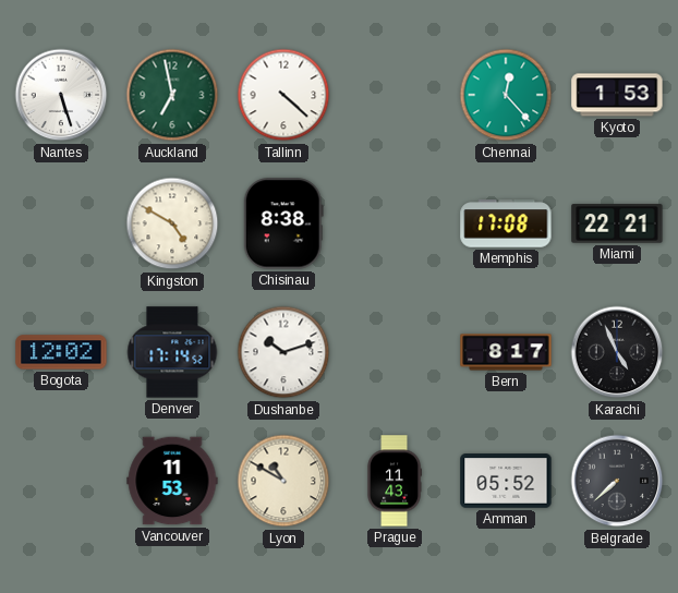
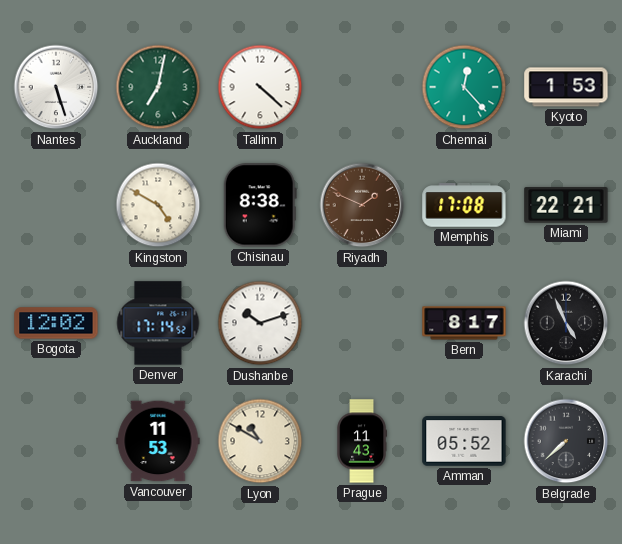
Auckland: 6:58 -> 7:02 (158, 87)
Riyadh: none -> 1:49 (362, 205)
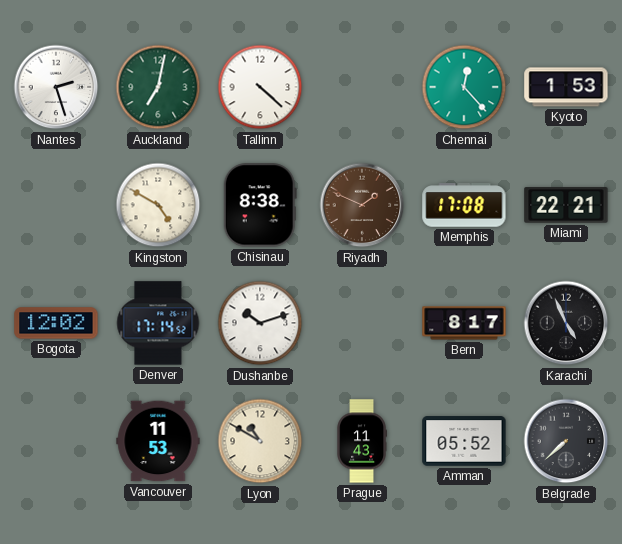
Nantes: 5:27 -> 2:27 (56, 87)
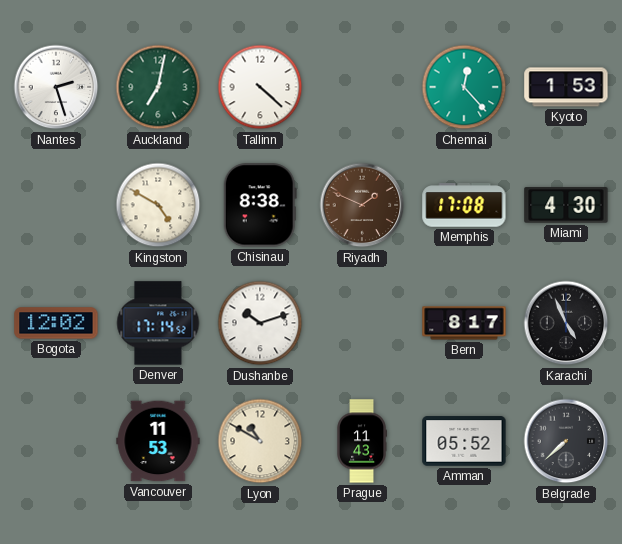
Miami: 22:21 -> 4:30 (566, 205)
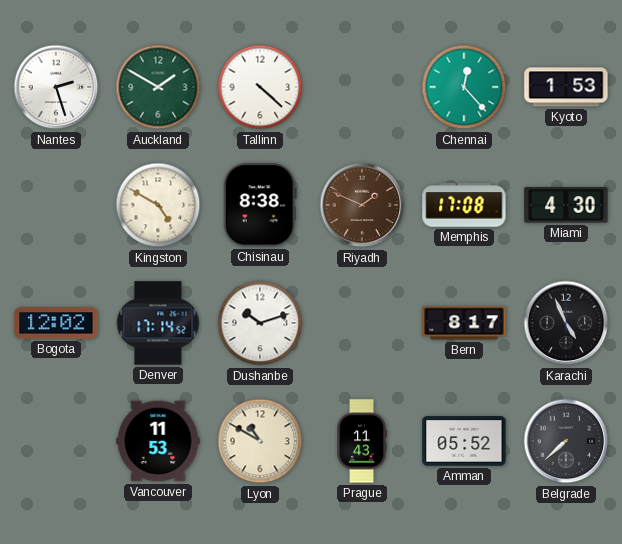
Auckland: 7:02 -> 1:50 (158, 87)
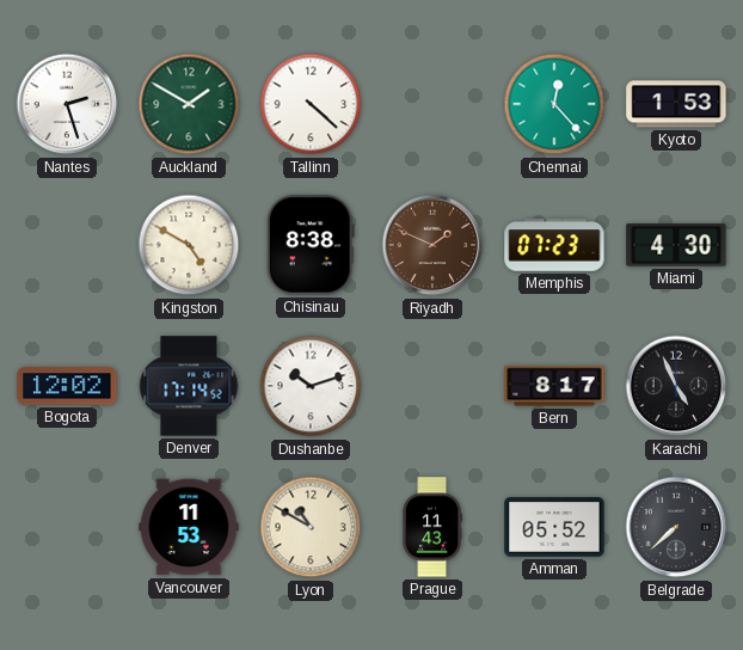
Memphis: 17:08 -> 07:23 (554, 245)
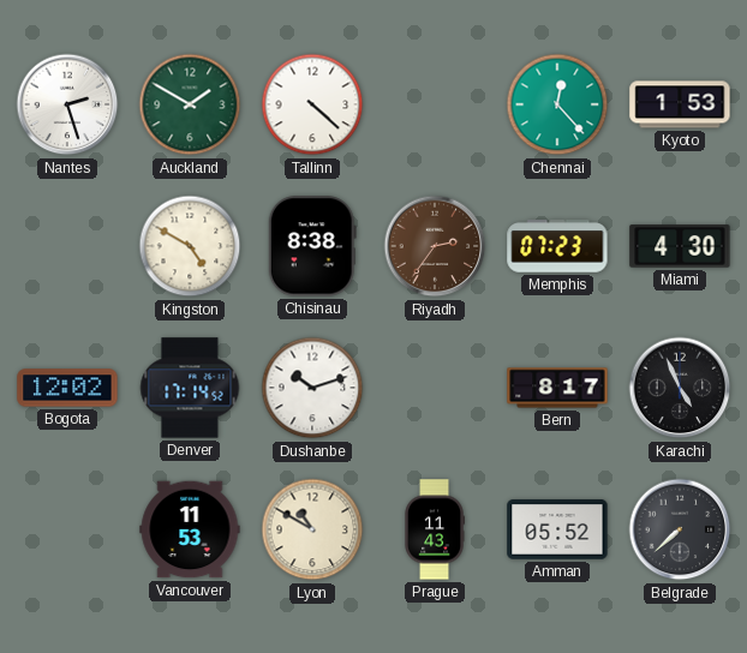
Riyadh: 1:49 -> 2:36 (435, 246)
